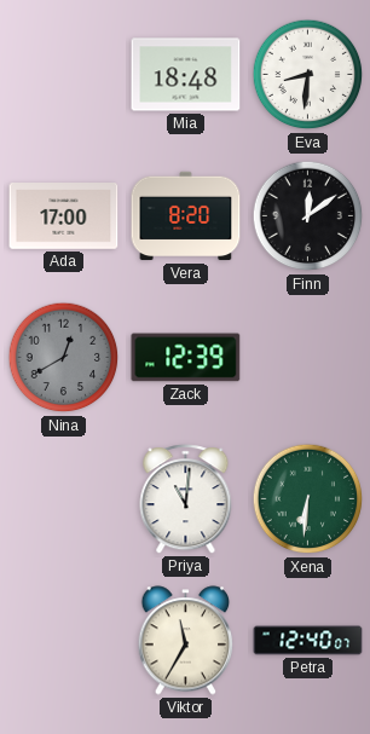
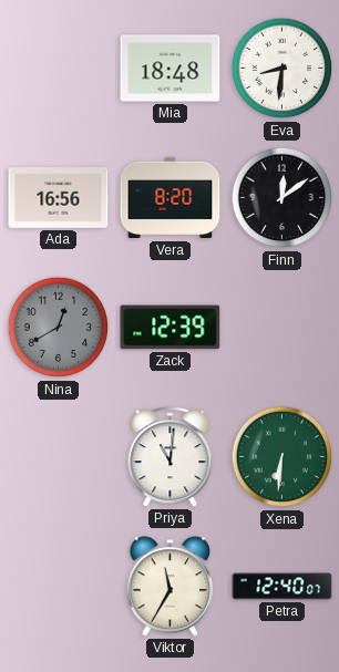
Ada: 17:00 -> 16:56 (59, 198)
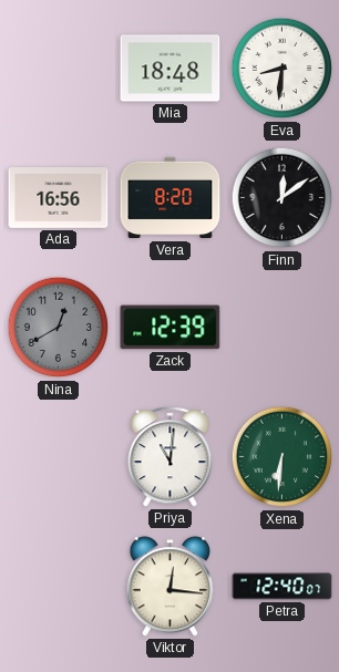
Viktor: 11:35 -> 12:16 (171, 587)
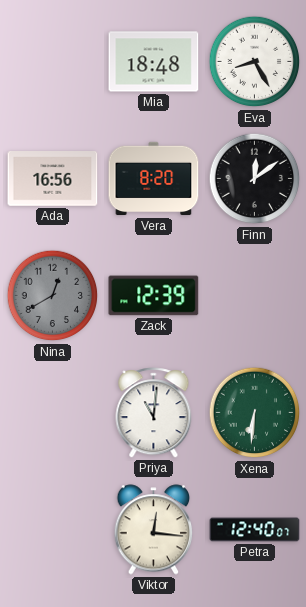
Eva: 8:31 -> 8:25 (255, 62)
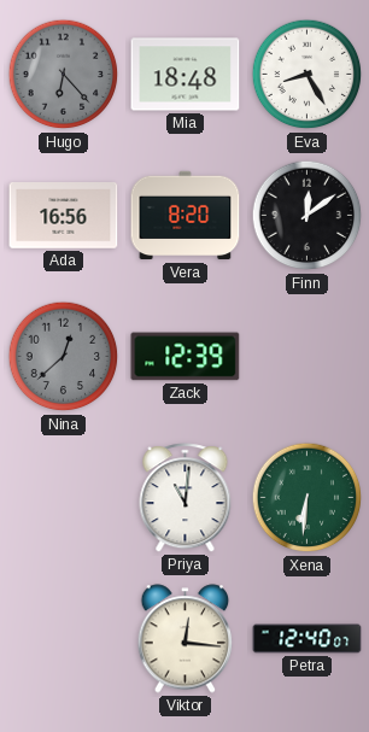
Hugo: none -> 6:23 (64, 75)
Nina: 12:40 -> 12:38 (64, 357)
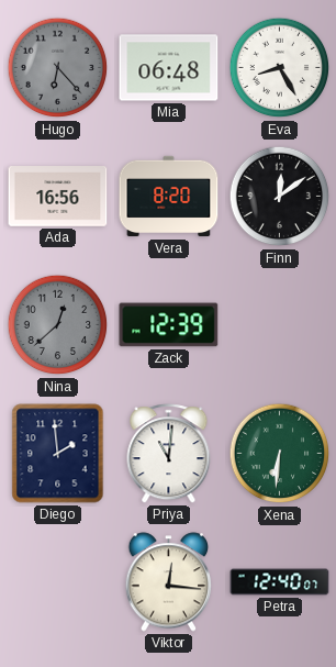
Mia: 18:48 -> 06:48 (169, 68)
Diego: none -> 1:59 (58, 454)
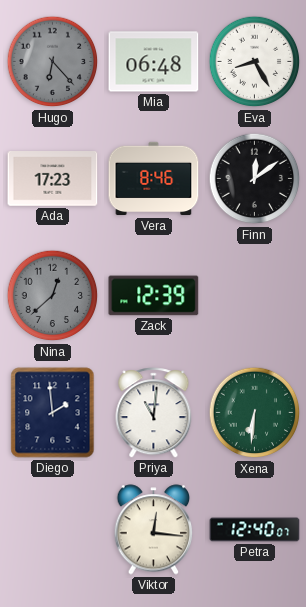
Ada: 16:56 -> 17:23 (53, 179)
Vera: 8:20 -> 8:46 (154, 179)
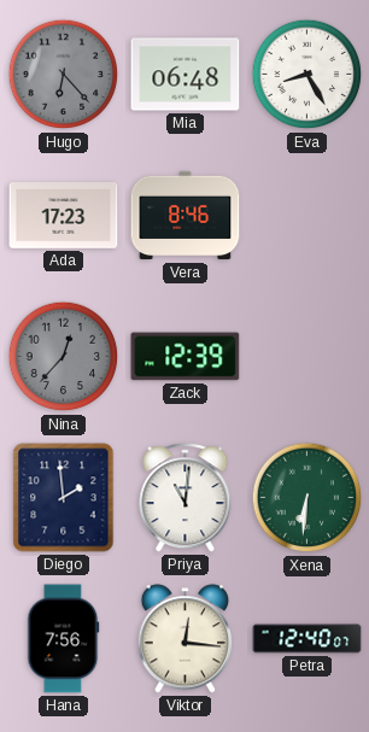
Finn: 12:09 -> none (255, 179)
Nina: 12:38 -> 12:37 (64, 357)
Hana: none -> 7:56 (64, 639)
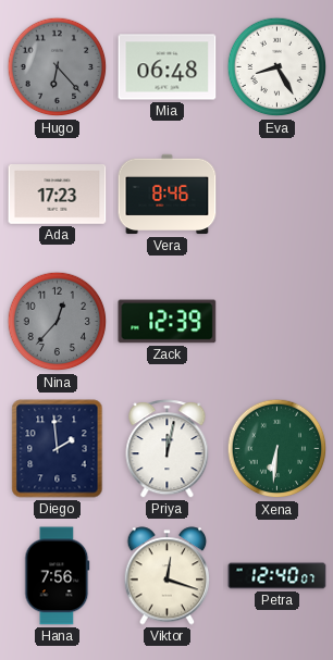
Priya: 11:01 -> 12:02 (168, 449)
Viktor: 12:16 -> 12:18 (168, 576)
